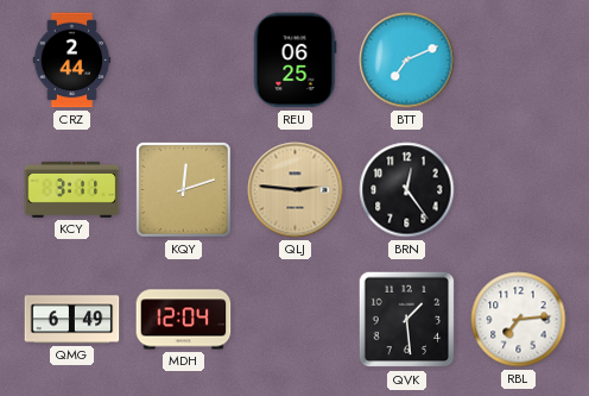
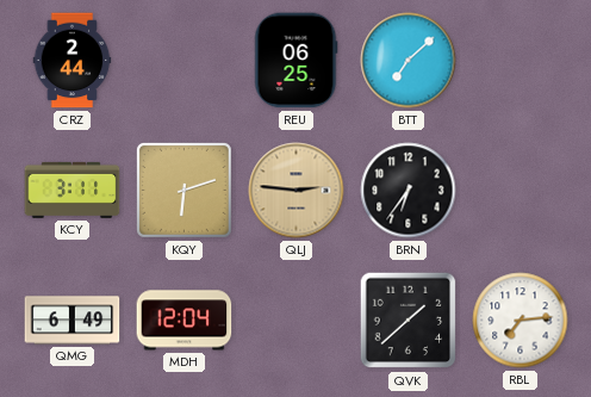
BTT: 7:11 -> 7:08 (409, 61)
KQY: 12:12 -> 6:12 (183, 190)
BRN: 12:24 -> 6:36 (409, 191)
QVK: 1:29 -> 1:38 (409, 321)
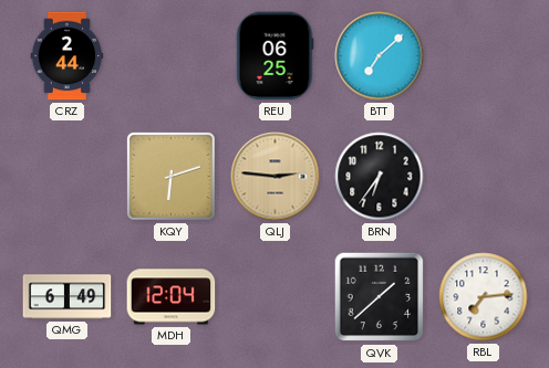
KCY: 3:11 -> none (73, 190)
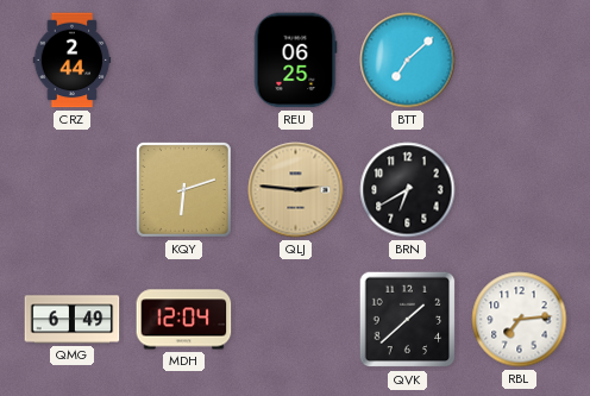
BRN: 6:36 -> 6:40 (408, 190)
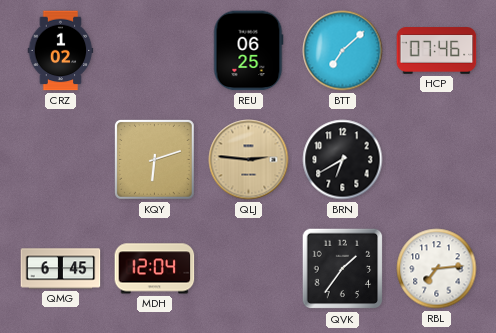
CRZ: 2:44 -> 1:02 (61, 51)
HCP: none -> 07:46 (437, 51)
QMG: 6:49 -> 6:45 (61, 269)
QVK: 1:38 -> 1:36 (343, 269)
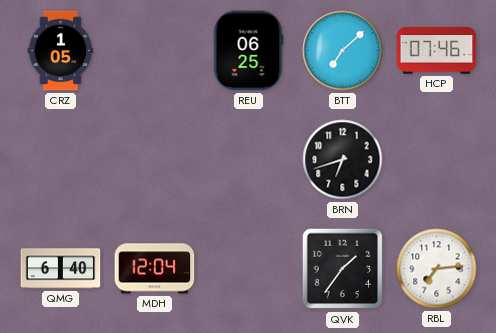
CRZ: 1:02 -> 1:05 (61, 51)
KQY: 6:12 -> none (154, 159)
QLJ: 2:46 -> none (249, 160)
BRN: 6:40 -> 6:42 (343, 160)
QMG: 6:45 -> 6:40 (61, 269)
